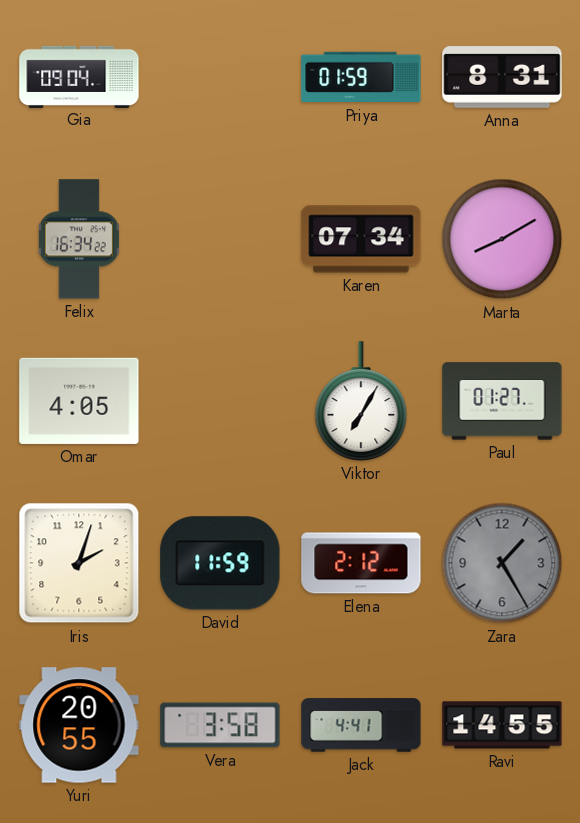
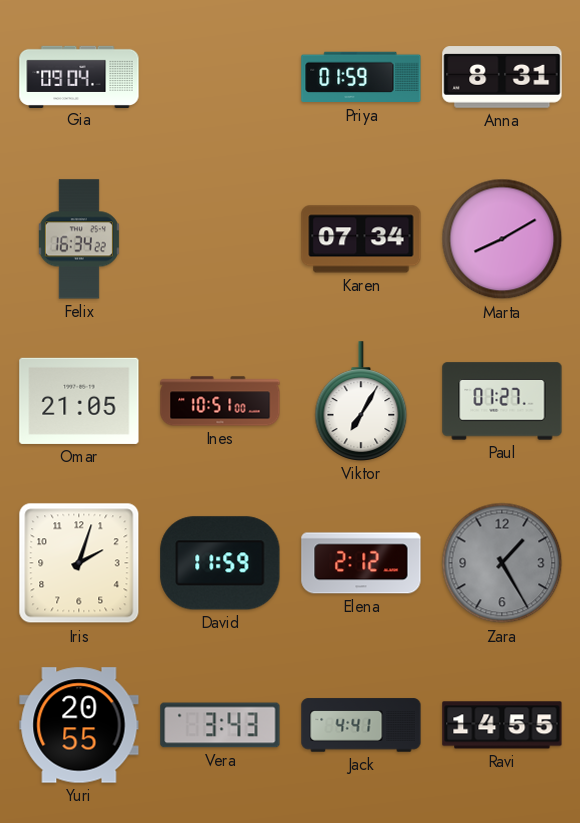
Omar: 4:05 -> 21:05 (79, 401)
Ines: none -> 10:51 (220, 401)
Vera: 3:58 -> 3:43 (220, 725)
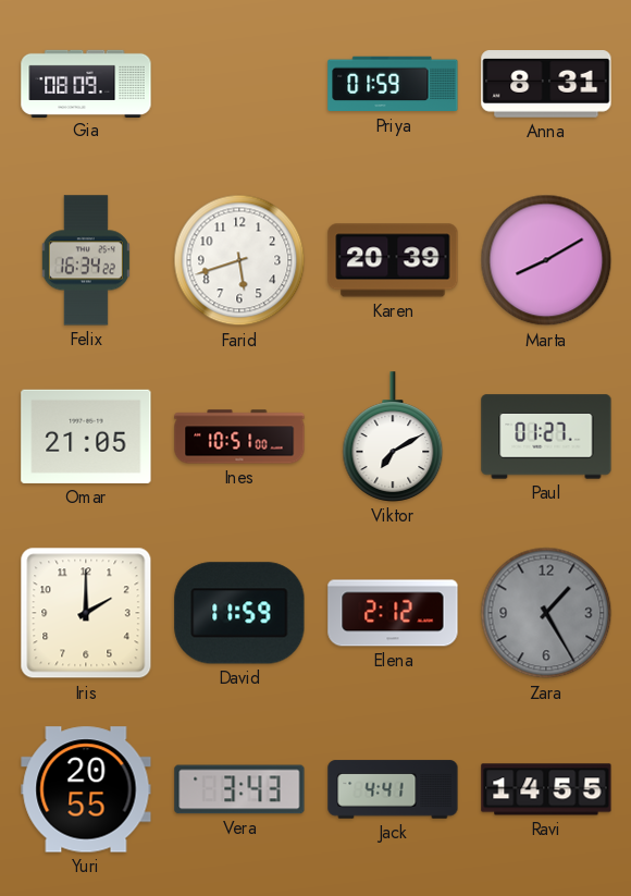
Gia: 09:04 -> 08:09 (86, 83)
Farid: none -> 5:42 (239, 260)
Karen: 07:34 -> 20:39 (393, 260)
Viktor: 7:05 -> 7:10 (393, 437)
Iris: 2:03 -> 2:00 (86, 613)
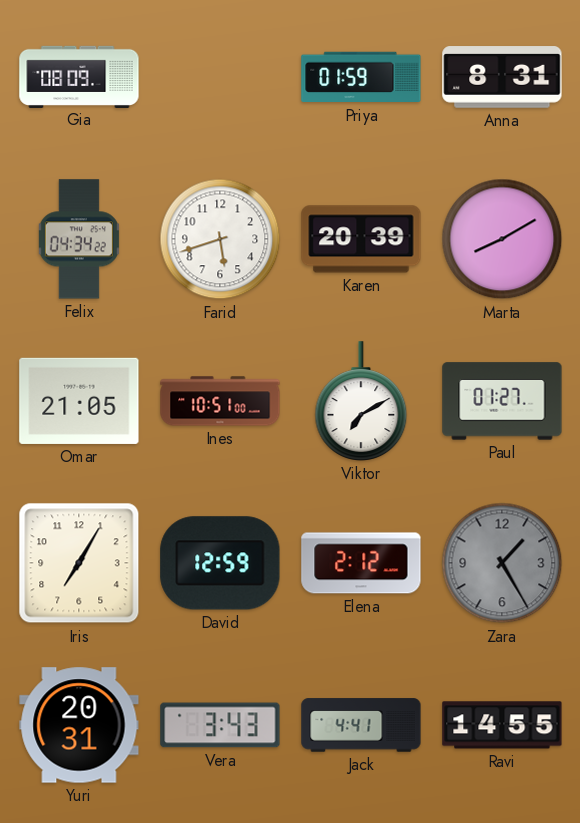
Felix: 16:34 -> 04:34 (79, 239)
Iris: 2:00 -> 7:05 (79, 563)
David: 11:59 -> 12:59 (220, 563)
Yuri: 20:55 -> 20:31 (79, 725)
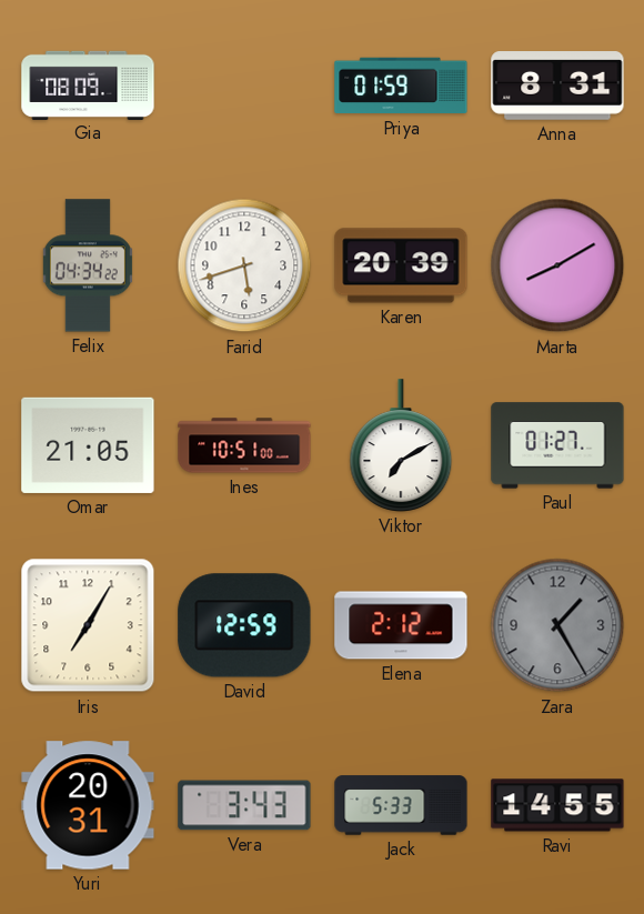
Jack: 4:41 -> 5:33 (401, 805)
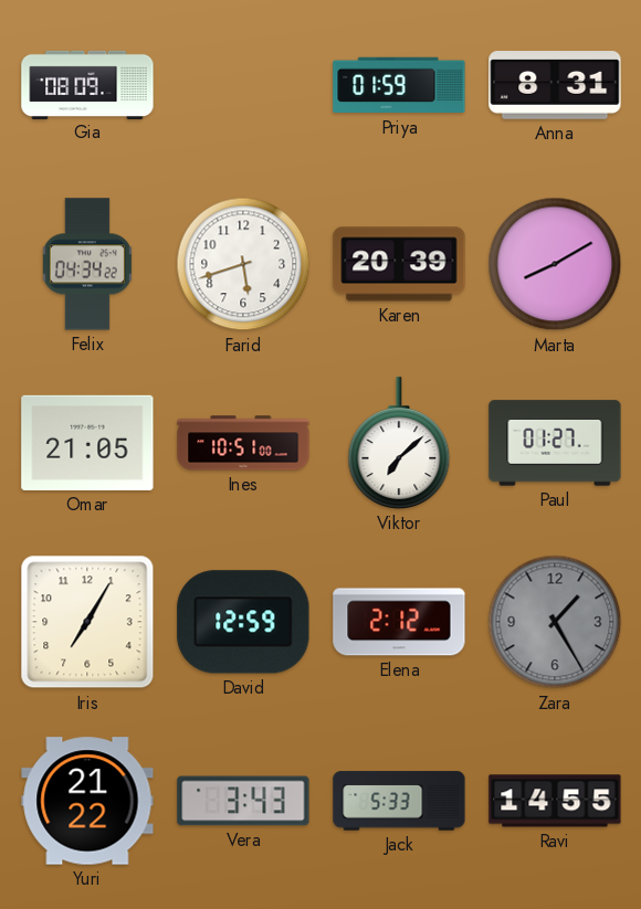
Viktor: 7:10 -> 7:08 (399, 443)
Yuri: 20:31 -> 21:22 (87, 801)
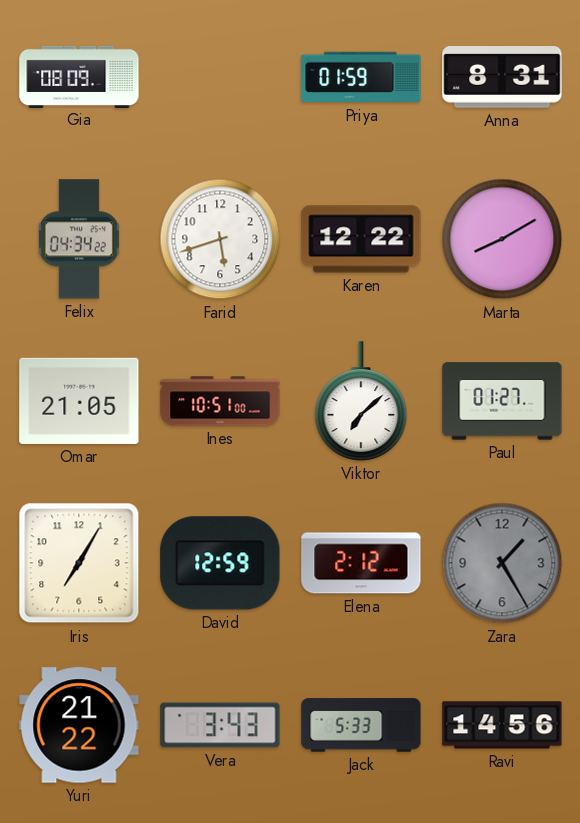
Karen: 20:39 -> 12:22 (361, 239)
Ravi: 14:55 -> 14:56 (502, 725)
